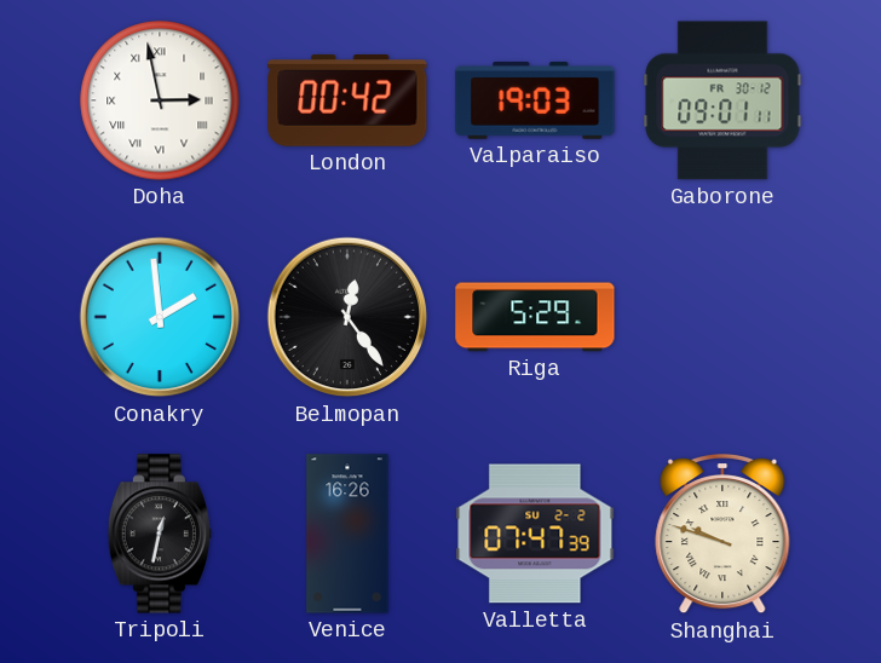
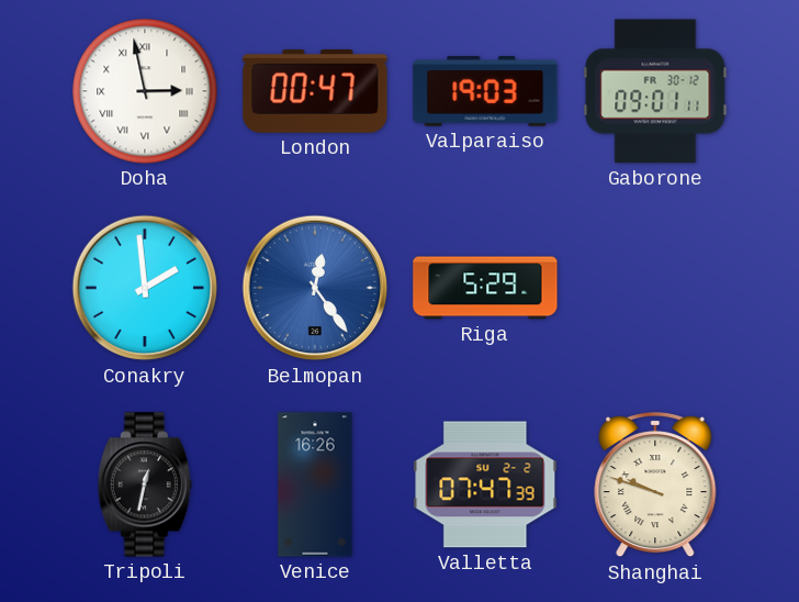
London: 00:42 -> 00:47 (315, 92)
Belmopan dial: black -> blue (315, 288)
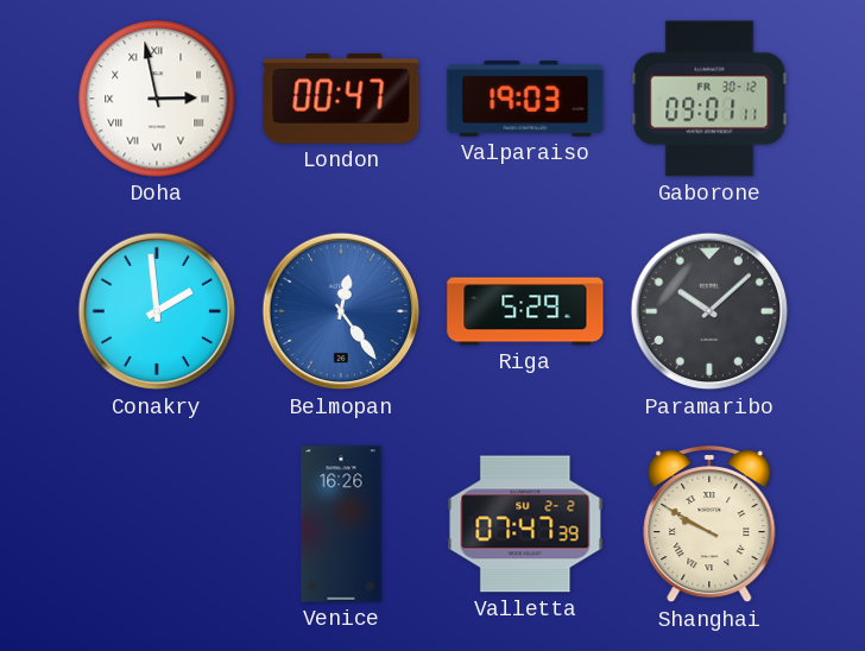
Paramaribo: none -> 10:08 (709, 311)
Tripoli: 12:32 -> none (145, 484)
Shanghai: 9:48 -> 9:50 (709, 525)
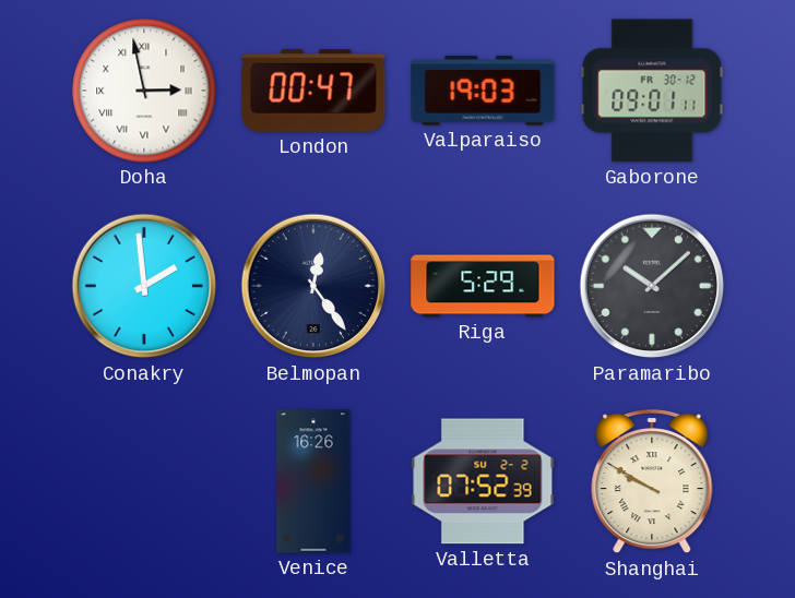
Belmopan dial: blue -> navy (313, 286)
Valletta: 07:47 -> 07:52 (483, 481)
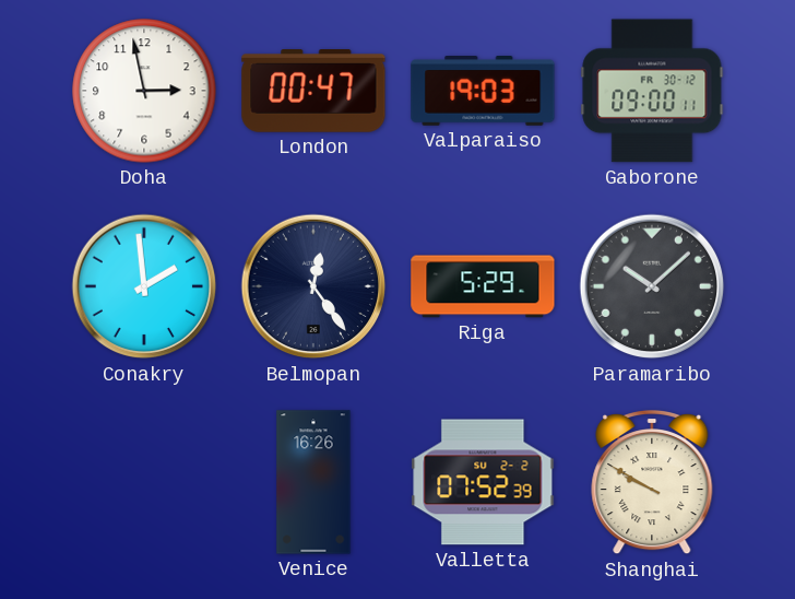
Doha numerals: Roman -> Arabic (144, 91)
Gaborone: 09:01 -> 09:00 (652, 91)
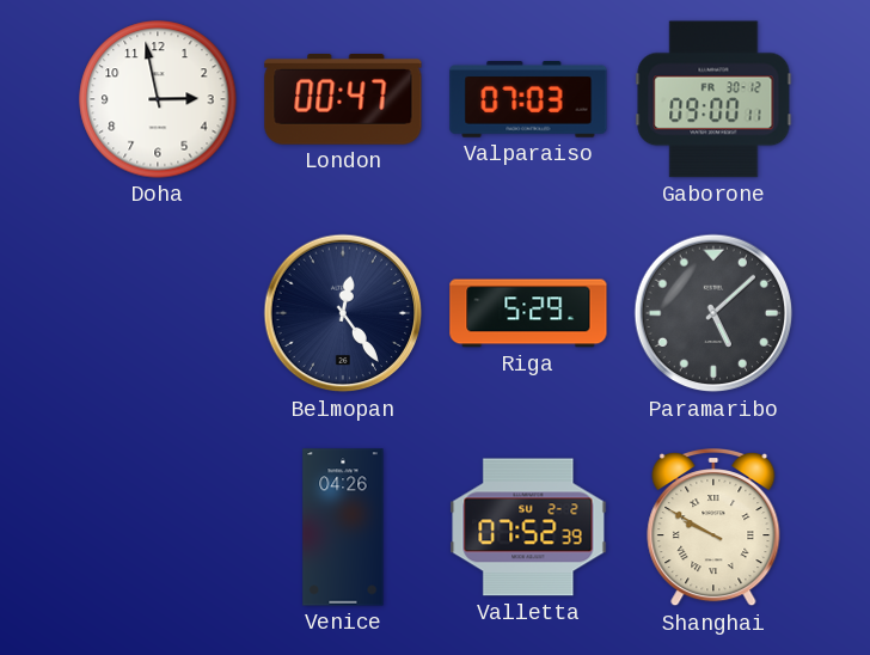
Valparaiso: 19:03 -> 07:03 (528, 100)
Conakry: 1:59 -> none (144, 286)
Paramaribo: 10:08 -> 5:08 (713, 313)
Venice: 16:26 -> 04:26 (343, 527)
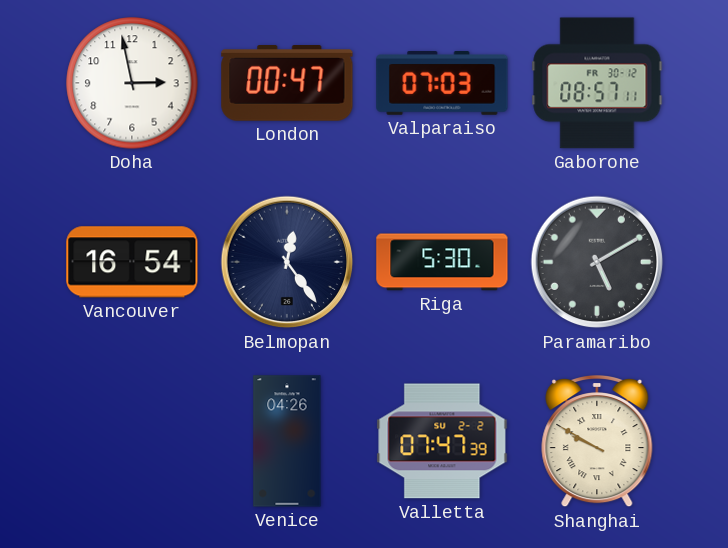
Gaborone: 09:00 -> 08:57 (597, 83)
Vancouver: none -> 16:54 (132, 262)
Riga: 5:29 -> 5:30 (442, 262)
Paramaribo: 5:08 -> 5:10 (597, 262)
Valletta: 07:52 -> 07:47 (442, 441)
